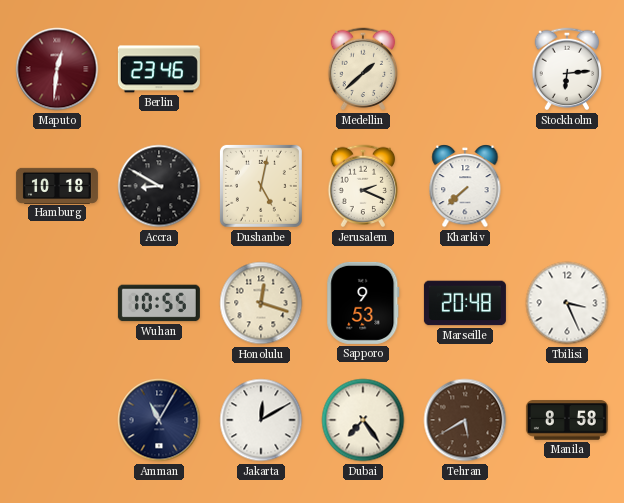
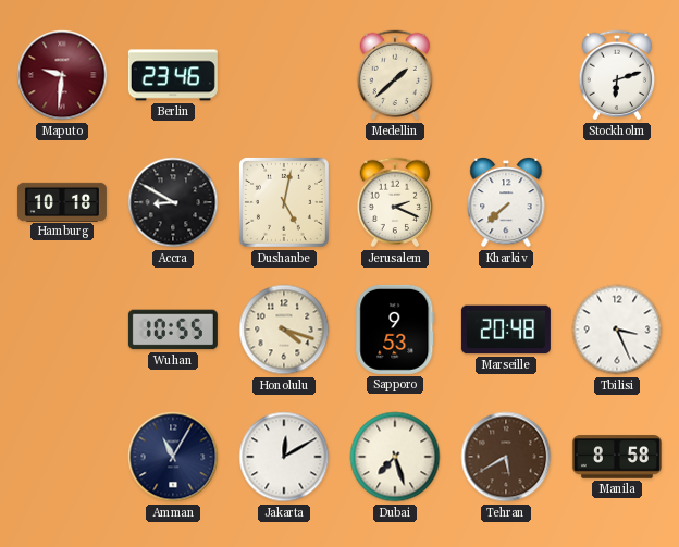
Maputo: 12:31 -> 9:31 (62, 75)
Stockholm: 6:14 -> 6:12 (617, 75)
Honolulu: 12:18 -> 4:18 (284, 330)
Dubai: 7:24 -> 7:27 (395, 457)
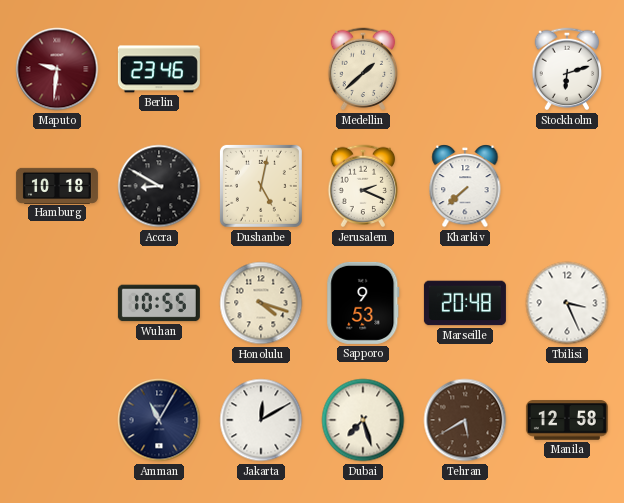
Manila: 8:58 -> 12:58 (567, 420)
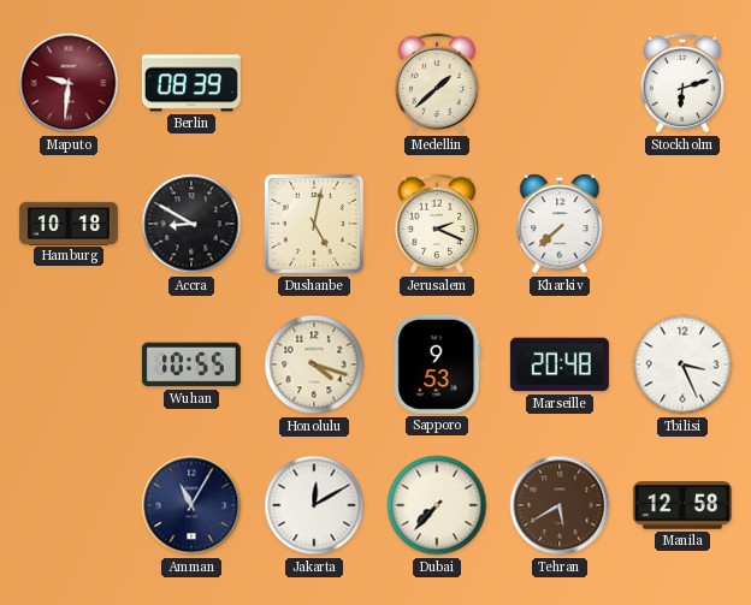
Berlin: 23:46 -> 08:39 (191, 83)
Dubai: 7:27 -> 7:37 (437, 505)
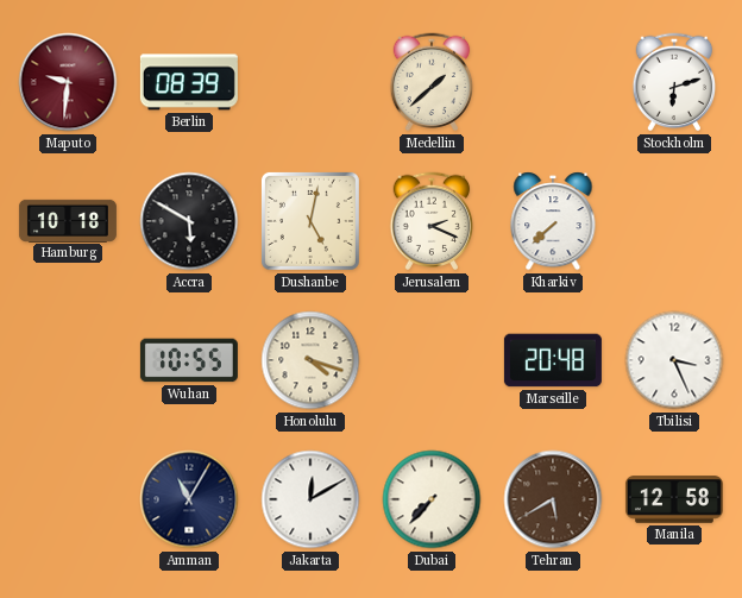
Accra: 8:50 -> 5:50 (189, 221)
Sapporo: 9:53 -> none (437, 364)
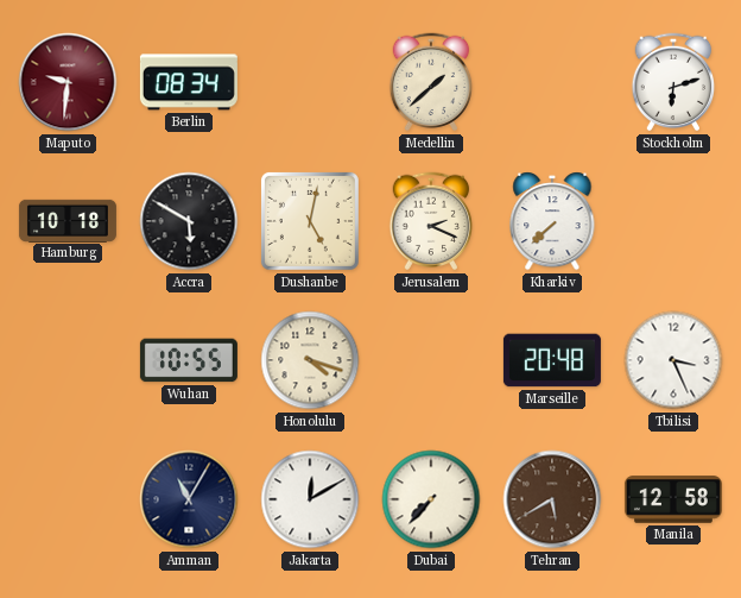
Berlin: 08:39 -> 08:34 (189, 82)
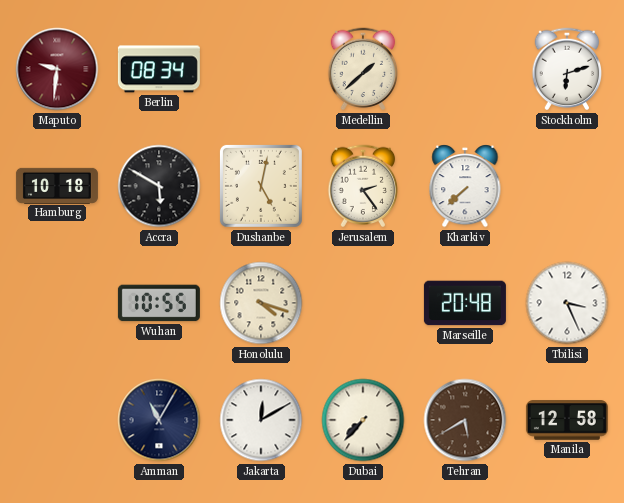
Jerusalem: 2:19 -> 2:24 (363, 186)
